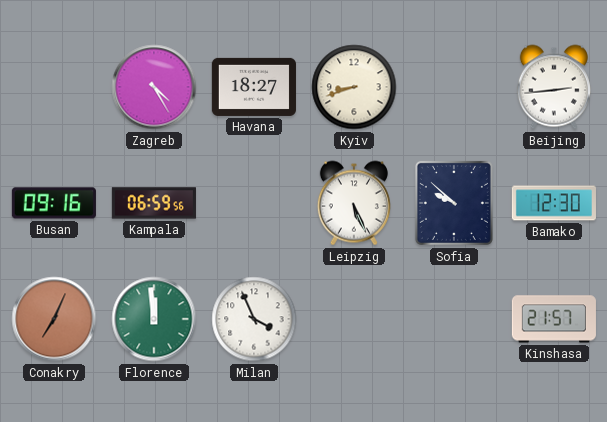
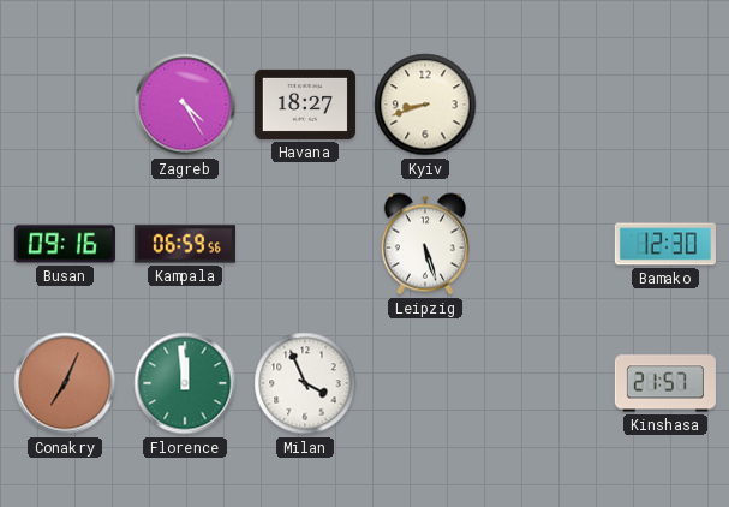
Beijing: 2:44 -> none (554, 87)
Leipzig: 5:26 -> 5:27 (425, 244)
Sofia: 9:52 -> none (454, 203)
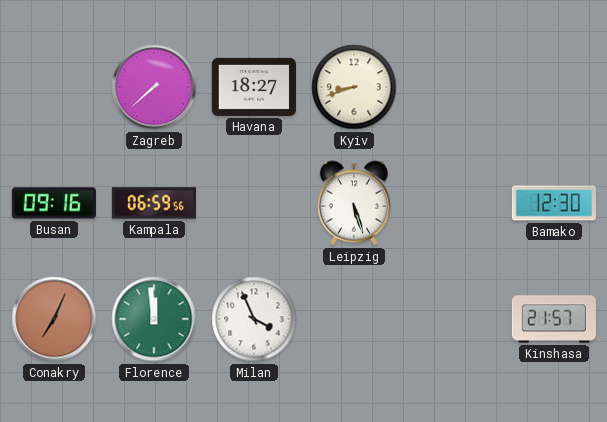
Zagreb: 4:25 -> 7:38 (154, 87)
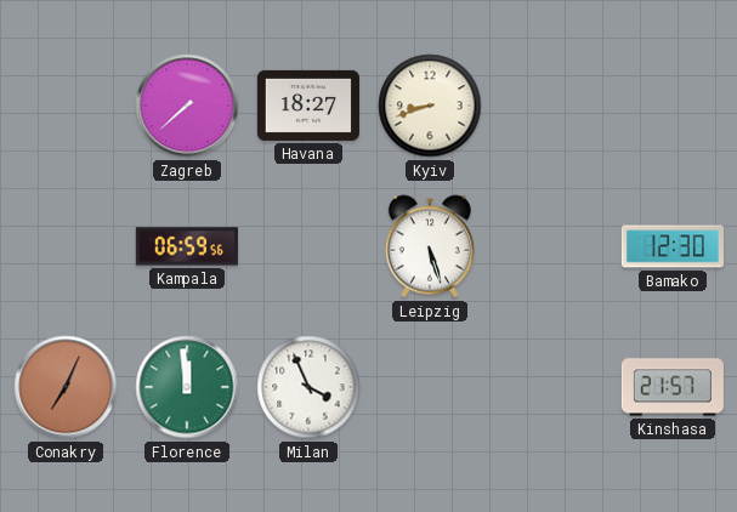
Busan: 09:16 -> none (54, 203)
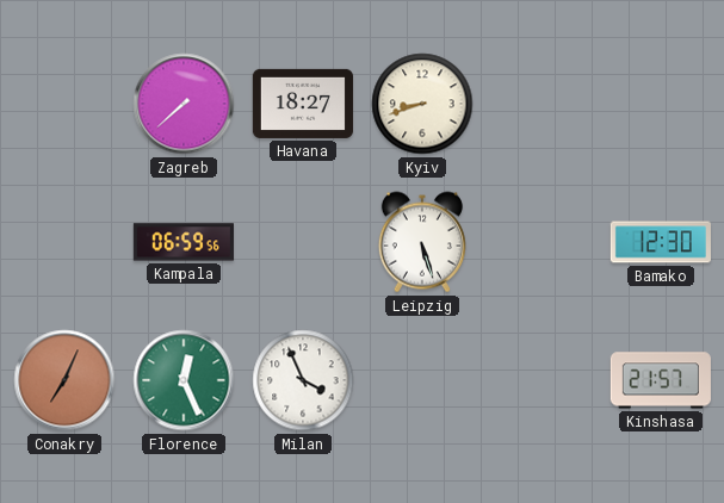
Florence: 11:59 -> 12:26 (184, 380)
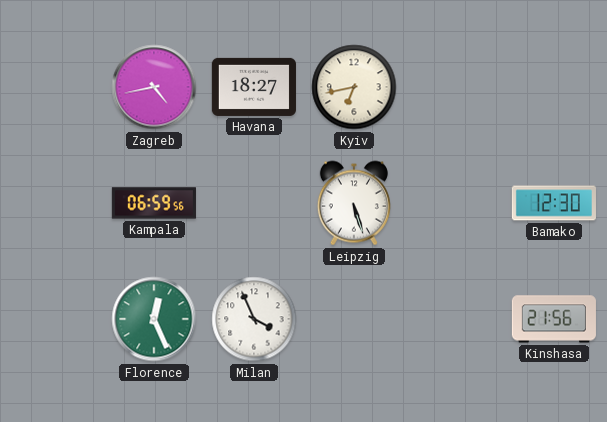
Zagreb: 7:38 -> 4:43 (154, 87)
Kyiv: 8:42 -> 6:43 (354, 87)
Conakry: 7:04 -> none (64, 380)
Kinshasa: 21:57 -> 21:56 (554, 319)
